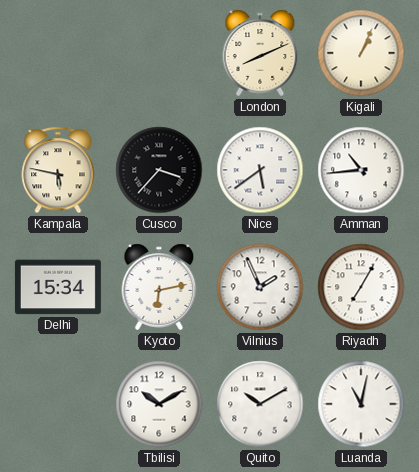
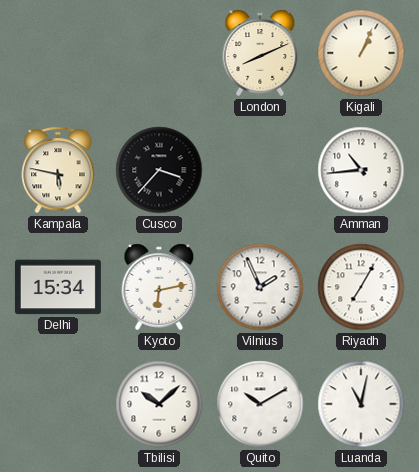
Nice: 5:39 -> none (260, 170)
Tbilisi: 10:10 -> 10:08 (159, 404)
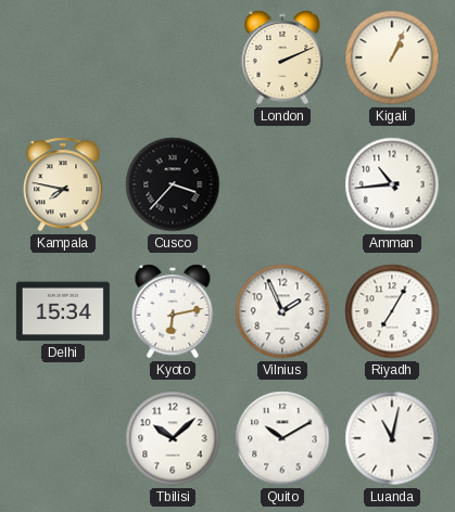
London: 8:11 -> 2:11 (282, 57)
Kampala: 5:47 -> 7:47 (63, 184)
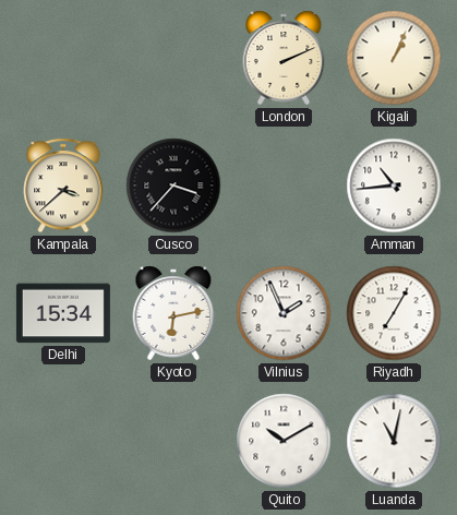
Kampala: 7:47 -> 3:38 (63, 185)
Tbilisi: 10:08 -> none (173, 438)
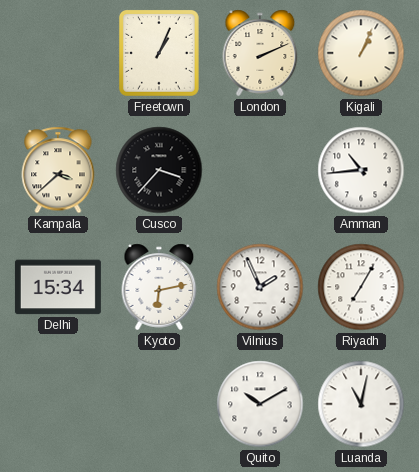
Freetown: none -> 1:04 (159, 54)
